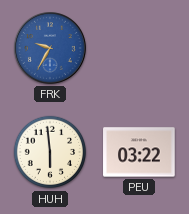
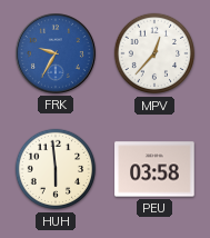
MPV: none -> 12:37 (154, 53)
PEU: 03:22 -> 03:58 (154, 169)
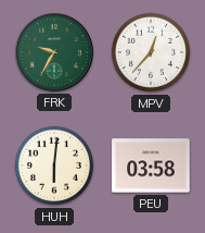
FRK dial: blue -> green (55, 53)
HUH: 5:59 -> 6:01 (54, 165)
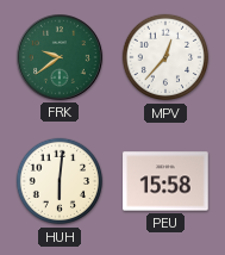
FRK: 9:35 -> 9:39 (61, 58)
PEU: 03:58 -> 15:58 (165, 181)
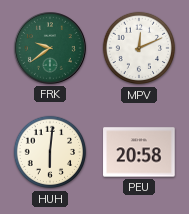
MPV: 12:37 -> 12:11 (139, 48)
PEU: 15:58 -> 20:58 (139, 152)
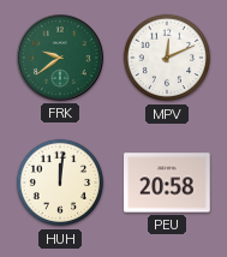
HUH: 6:01 -> 12:01 (60, 183)
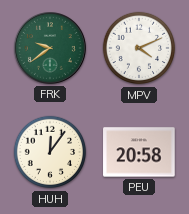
MPV: 12:11 -> 4:11 (139, 48)
HUH: 12:01 -> 12:06 (50, 152)
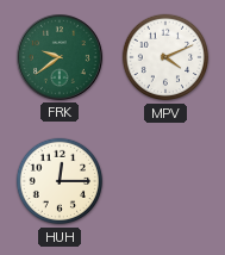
HUH: 12:06 -> 12:15 (60, 181)
PEU: 20:58 -> none (139, 152)
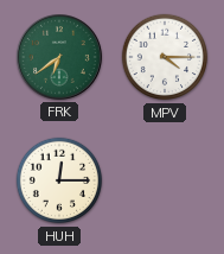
FRK: 9:39 -> 6:39 (60, 58)
MPV: 4:11 -> 4:15 (165, 57)
